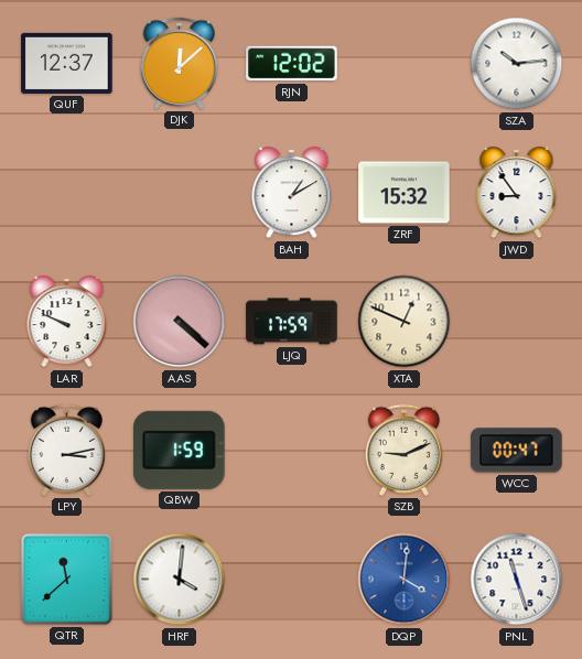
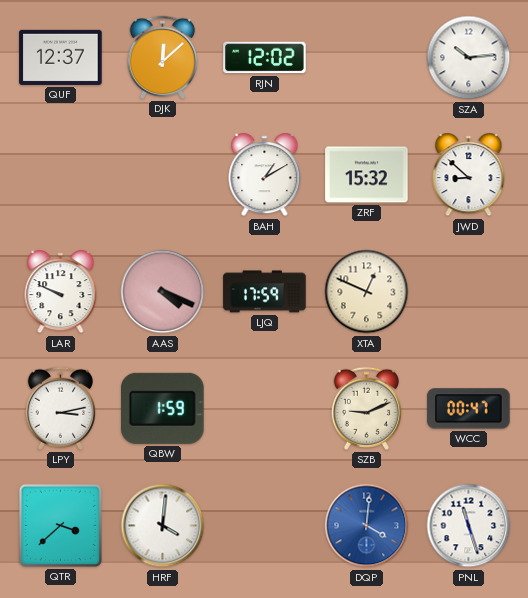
JWD: 8:54 -> 8:52 (469, 175)
AAS: 4:22 -> 4:19 (163, 292)
QTR: 11:38 -> 3:38 (60, 525)
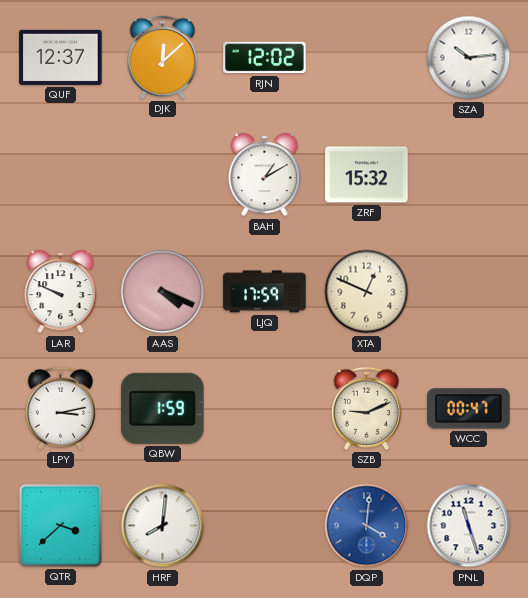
JWD: 8:52 -> none (469, 175)
HRF: 4:01 -> 8:01 (163, 526)
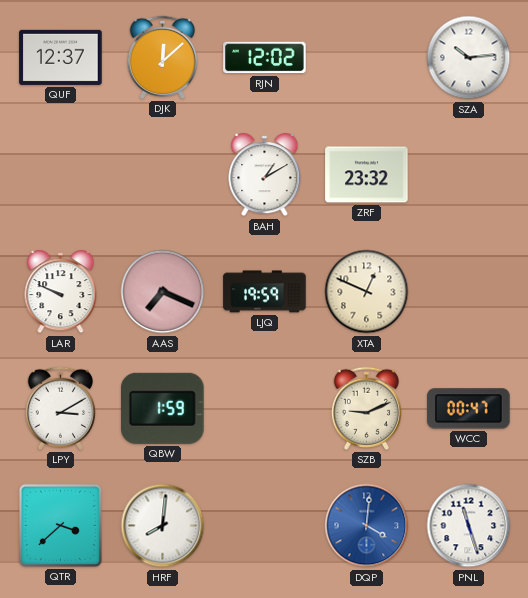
ZRF: 15:32 -> 23:32 (367, 175)
AAS: 4:19 -> 7:19 (163, 292)
LJQ: 17:59 -> 19:59 (265, 292)
LPY: 3:13 -> 3:10 (60, 408)
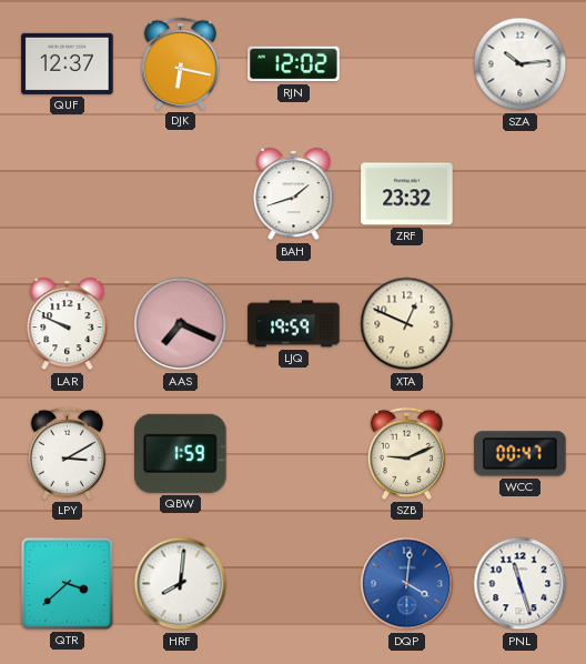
DJK: 12:08 -> 6:17 (180, 63)
BAH: 1:10 -> 1:42 (294, 194)
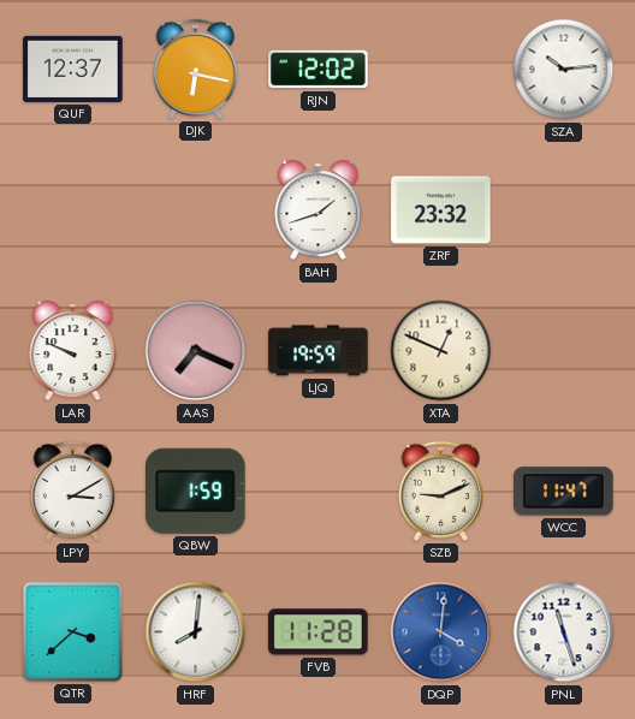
WCC: 00:47 -> 11:47 (564, 492)
FVB: none -> 11:28 (319, 632)
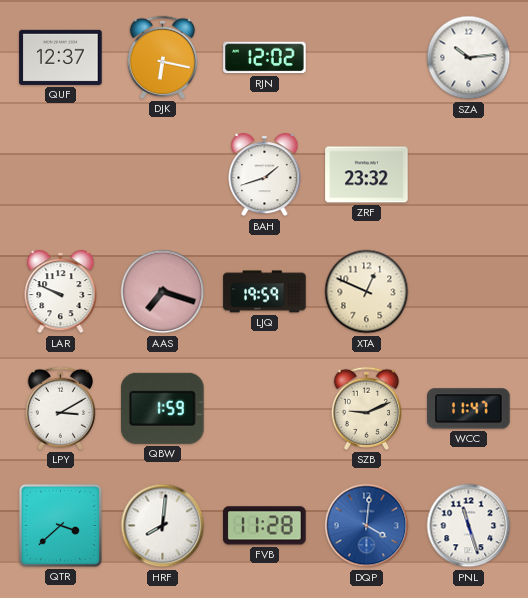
AAS: 7:19 -> 7:18 (163, 292)
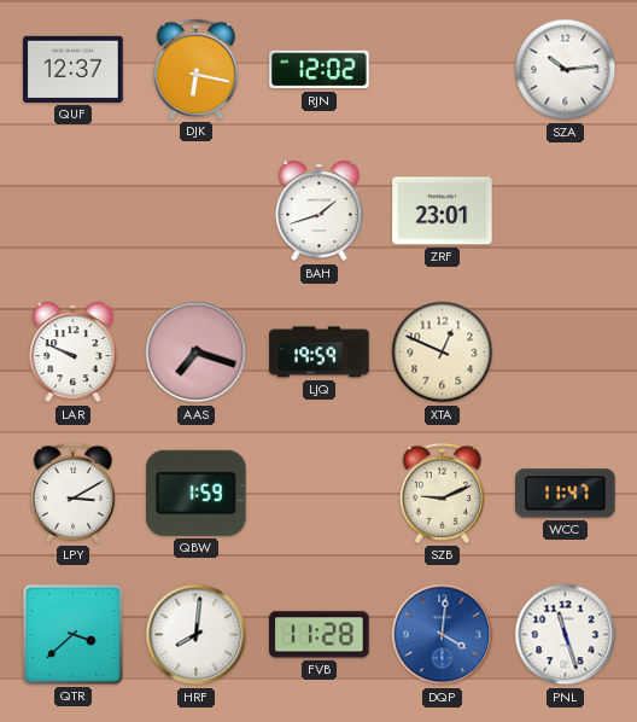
ZRF: 23:32 -> 23:01 (443, 211)
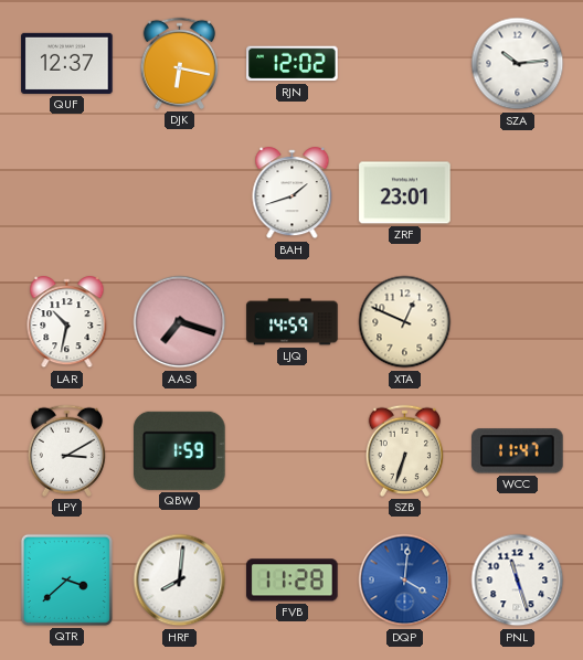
LAR: 9:49 -> 10:32 (67, 322)
LJQ: 19:59 -> 14:59 (293, 322)
SZB: 9:11 -> 6:33 (404, 450)
